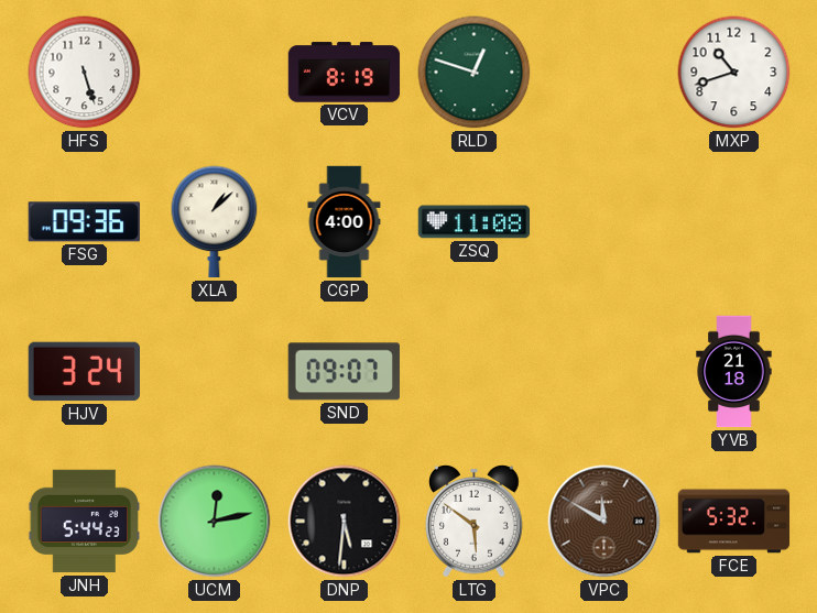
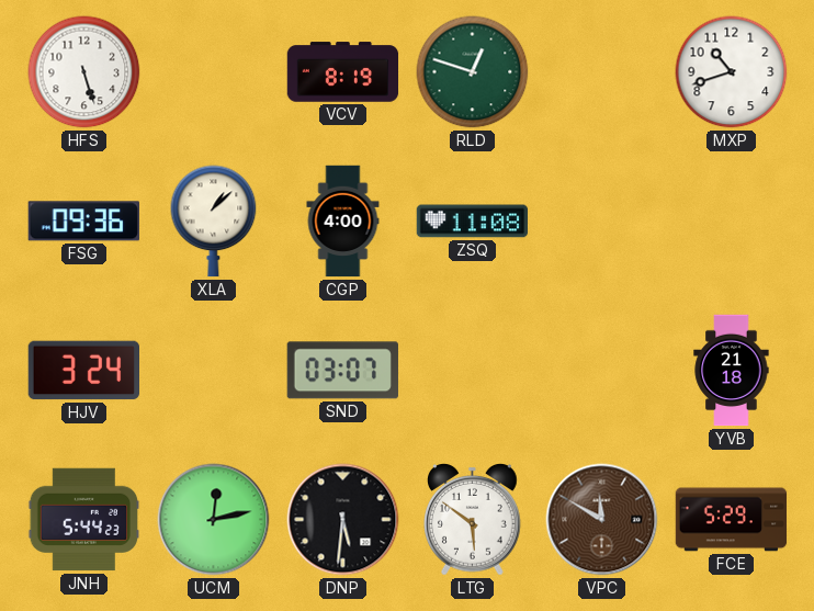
SND: 09:07 -> 03:07 (342, 371)
FCE: 5:32 -> 5:29 (732, 520)
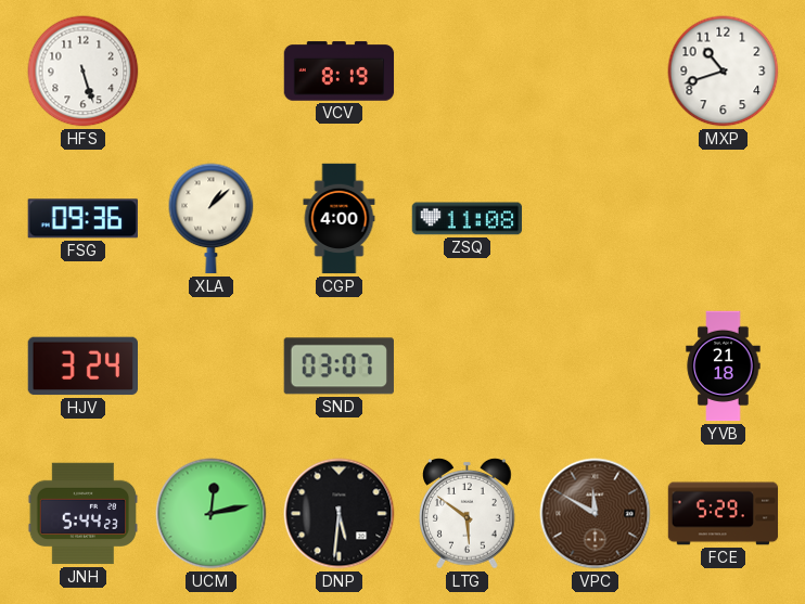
RLD: 12:48 -> none (473, 72)
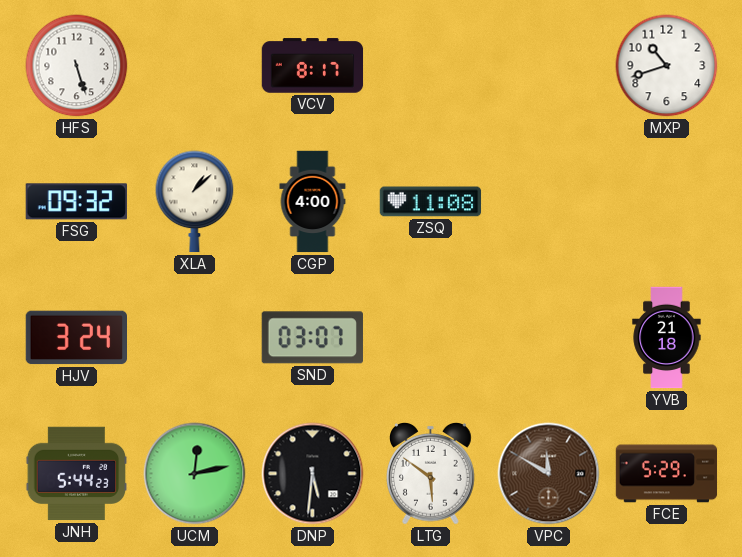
VCV: 8:19 -> 8:17 (313, 66)
FSG: 09:36 -> 09:32 (76, 202)
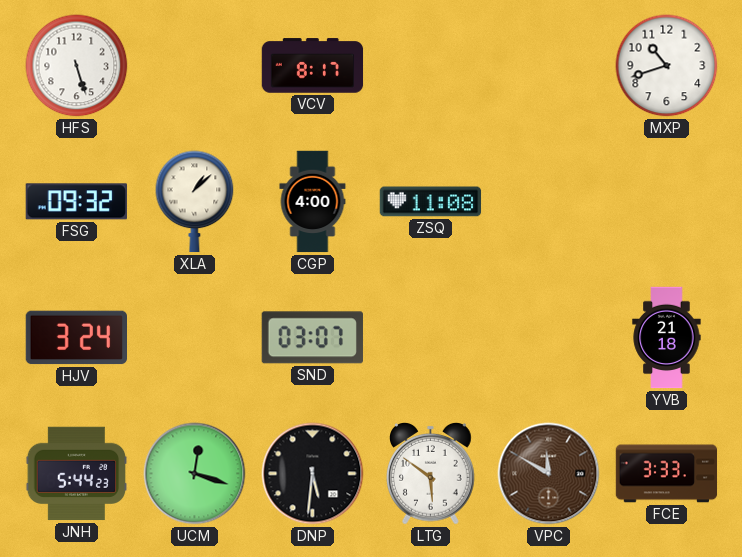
UCM: 12:13 -> 12:18 (195, 474)
FCE: 5:29 -> 3:33 (667, 474)
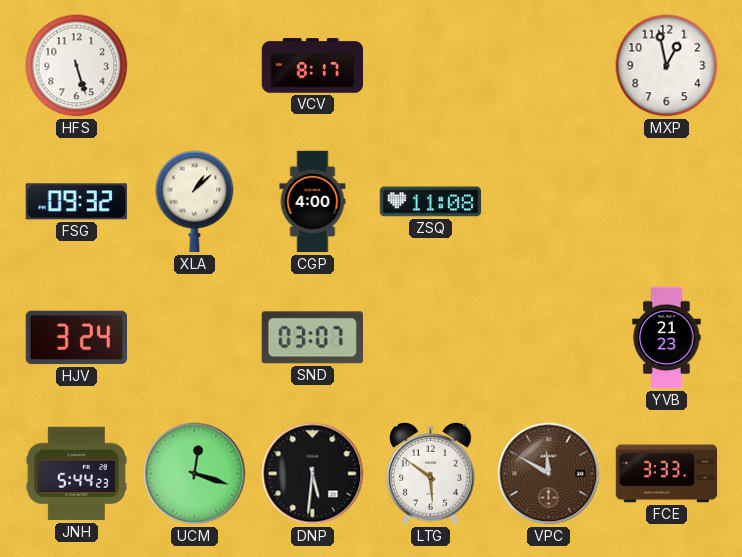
MXP: 10:42 -> 12:58 (667, 66)
YVB: 21:18 -> 21:23 (667, 338)
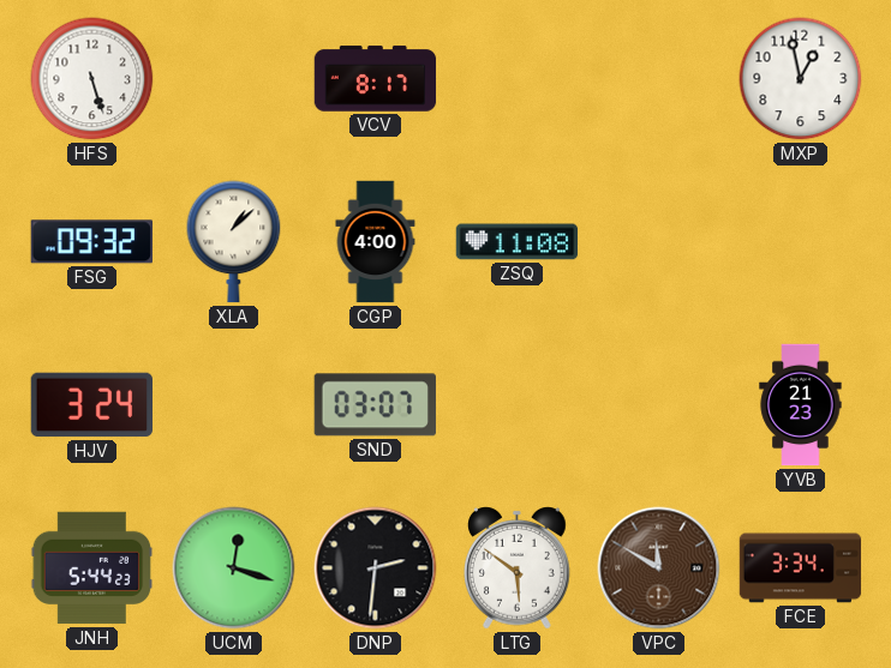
DNP: 5:31 -> 2:31 (376, 568)
FCE: 3:33 -> 3:34 (801, 568)
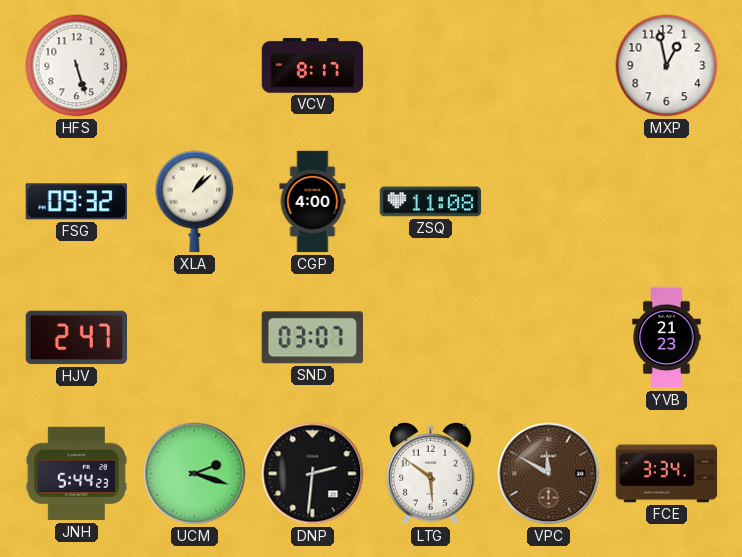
HJV: 3:24 -> 2:47 (76, 338)
UCM: 12:18 -> 2:18 (195, 474)
